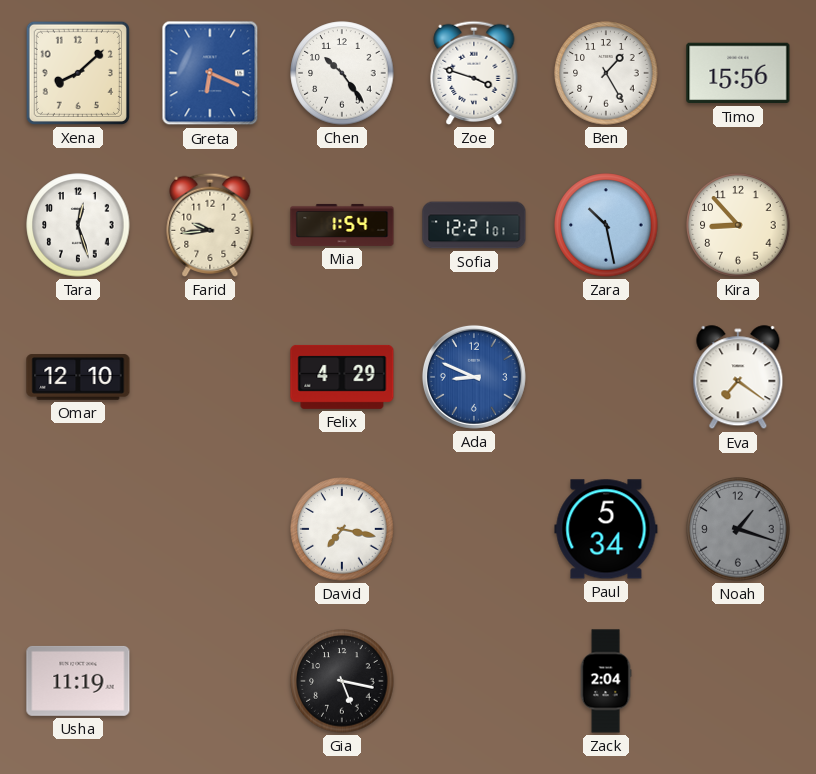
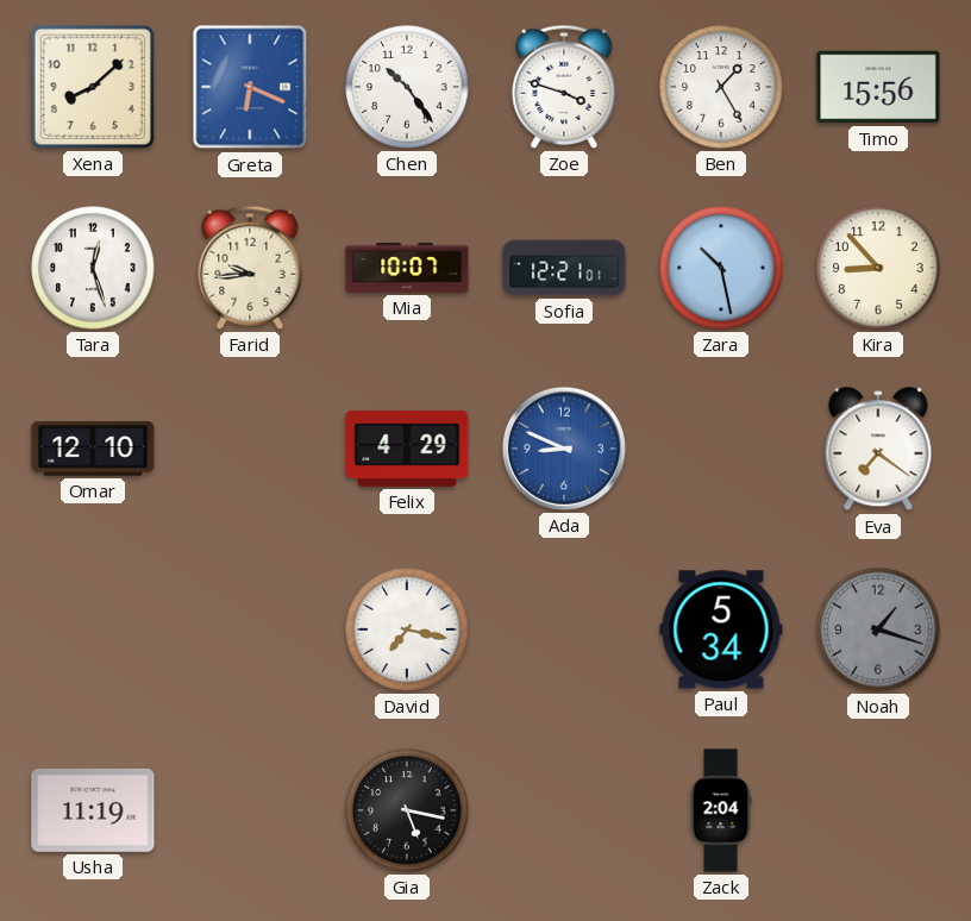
Mia: 1:54 -> 10:07 (407, 268)
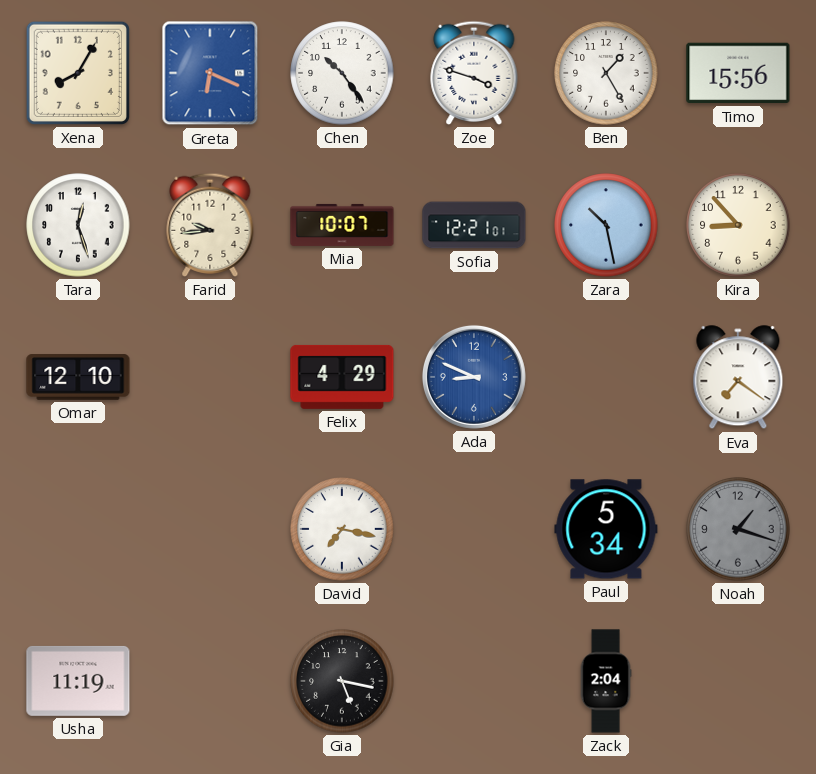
Xena: 8:08 -> 8:05 (78, 73)
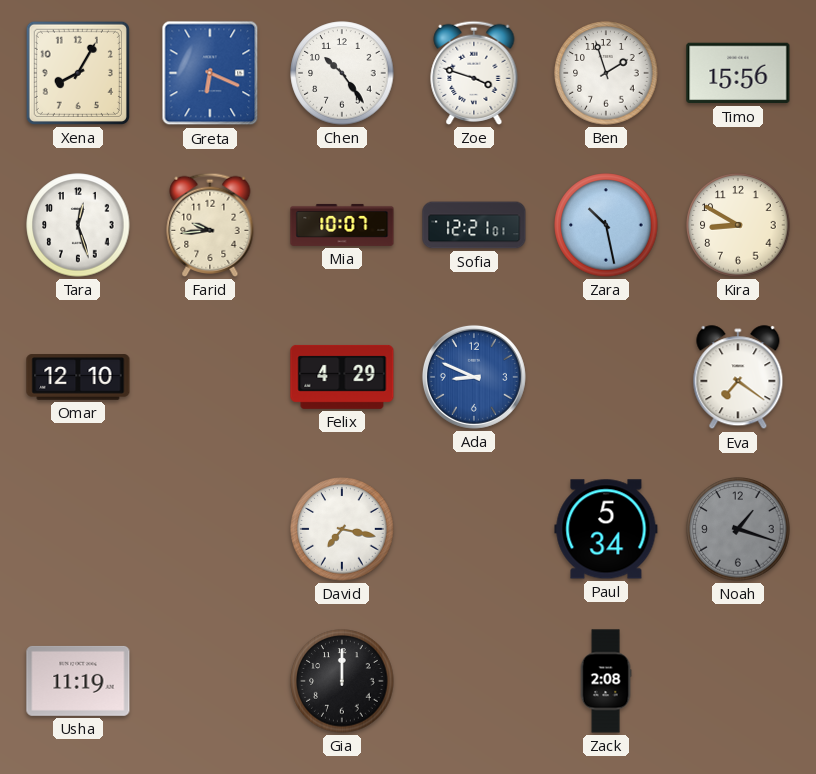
Ben: 1:25 -> 1:57 (606, 73)
Kira: 8:53 -> 8:50 (738, 225)
Gia: 5:17 -> 12:00 (342, 681)
Zack: 2:04 -> 2:08 (606, 681)
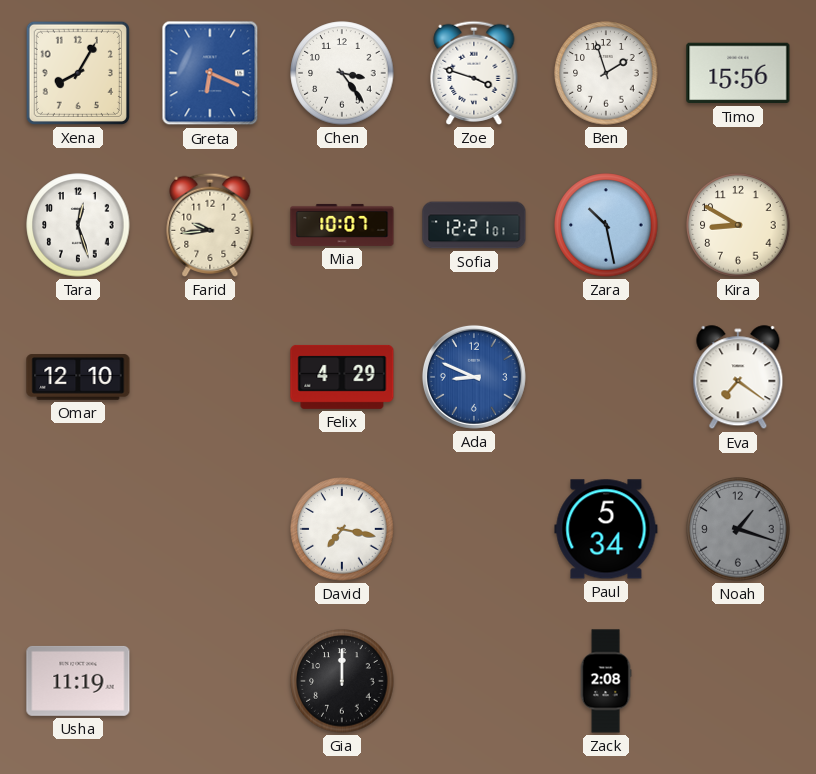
Chen: 10:24 -> 3:24 (342, 73)
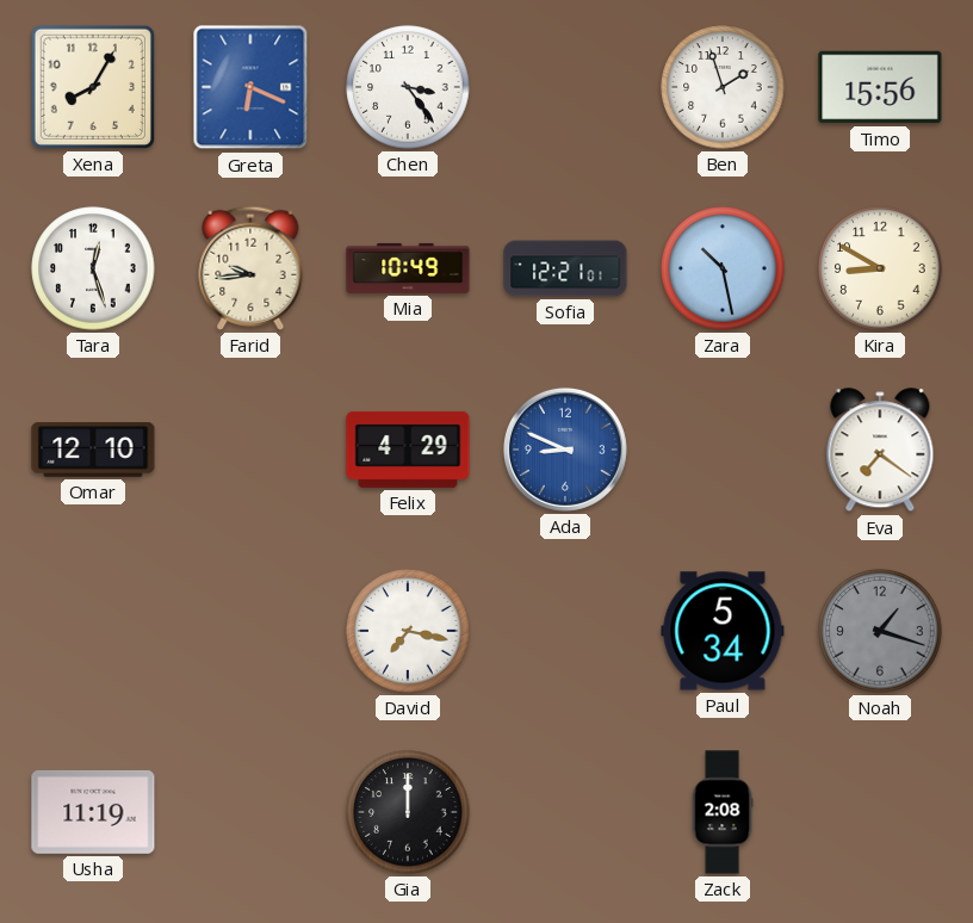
Zoe: 3:48 -> none (474, 73)
Mia: 10:07 -> 10:49 (408, 268)
